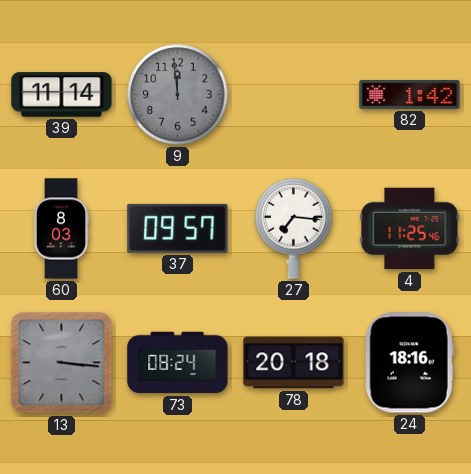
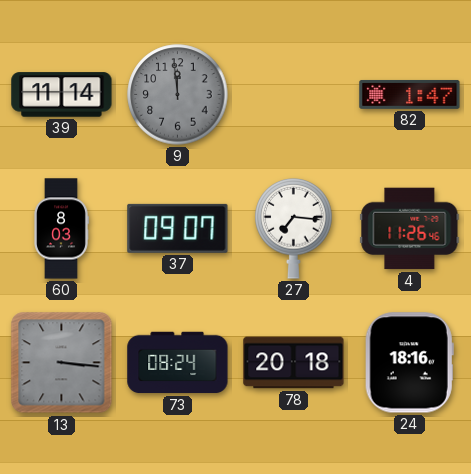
82: 1:42 -> 1:47 (410, 94)
37: 09:57 -> 09:07 (178, 228)
4: 11:25 -> 11:26 (410, 229)
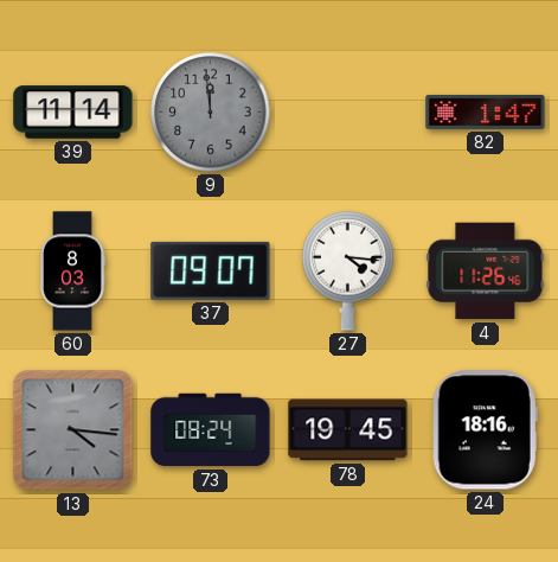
27: 7:16 -> 4:16 (348, 272)
13: 3:16 -> 4:16 (73, 430)
78: 20:18 -> 19:45 (348, 430)
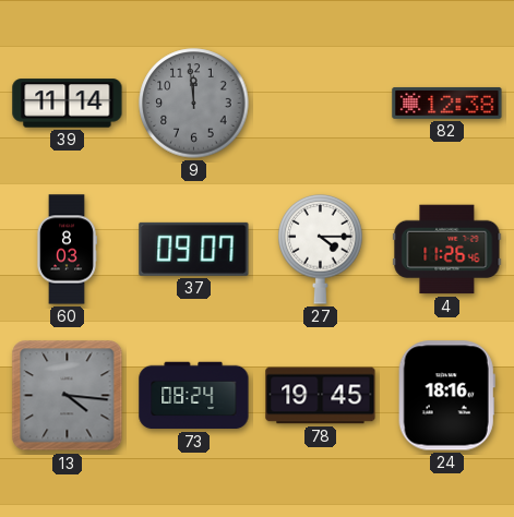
82: 1:47 -> 12:38 (447, 103)
27: 4:16 -> 4:15 (321, 250)
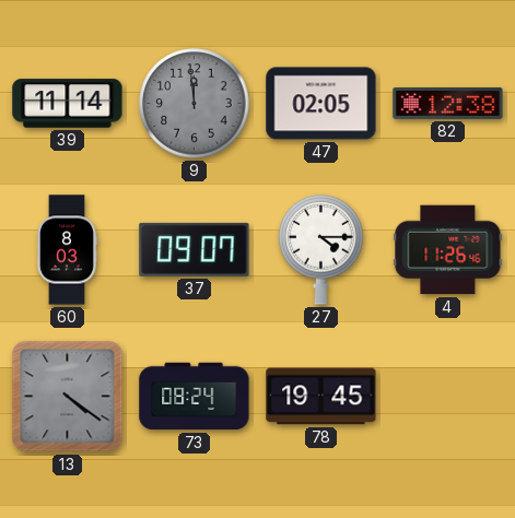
47: none -> 02:05 (321, 104)
13: 4:16 -> 4:21 (68, 397)
24: 18:16 -> none (446, 396)
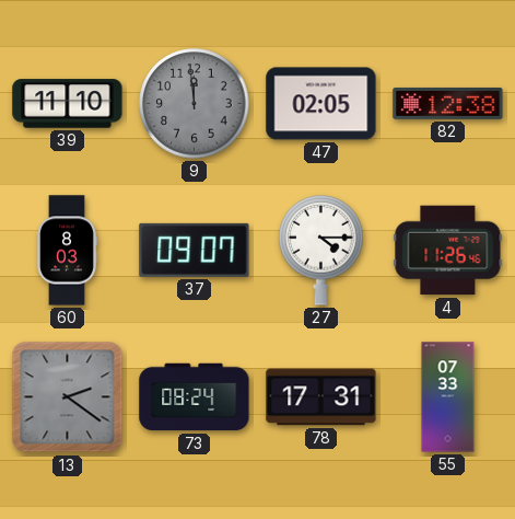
39: 11:14 -> 11:10 (68, 104)
13: 4:21 -> 2:21 (68, 397)
78: 19:45 -> 17:31 (321, 397)
55: none -> 07:33 (448, 397)
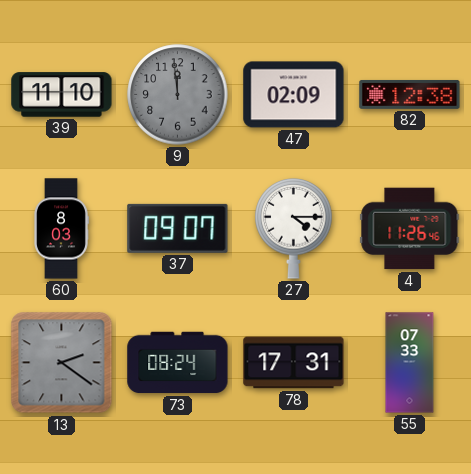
47: 02:05 -> 02:09 (294, 95)
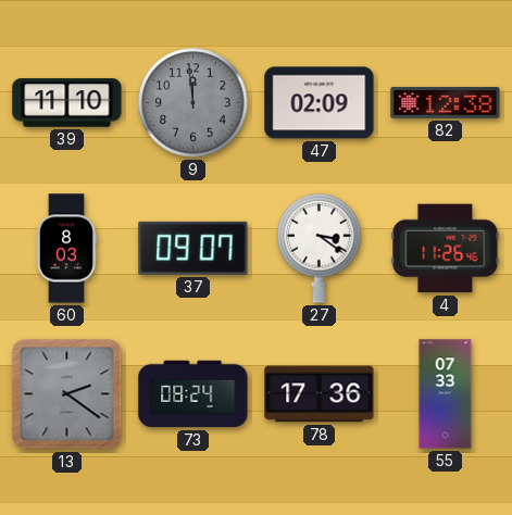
27: 4:15 -> 3:21 (320, 249)
78: 17:31 -> 17:36 (320, 394)
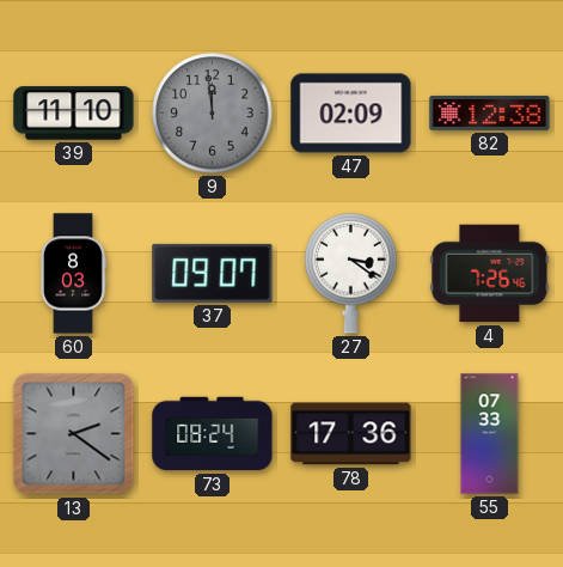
4: 11:26 -> 7:26 (490, 274)
